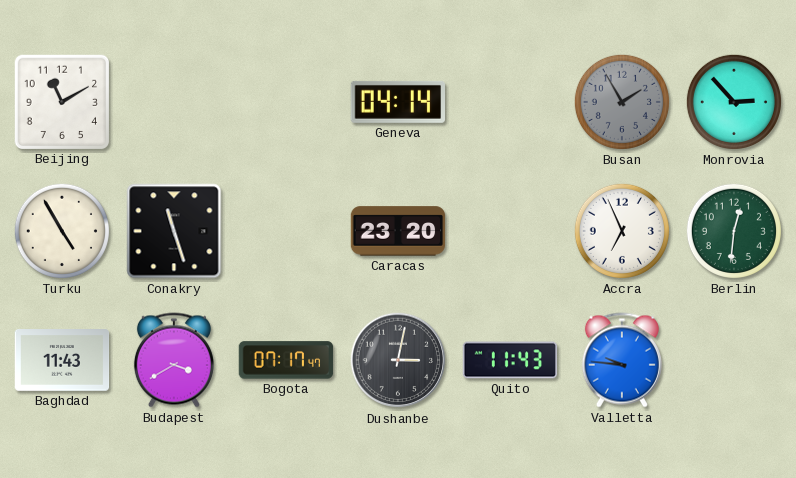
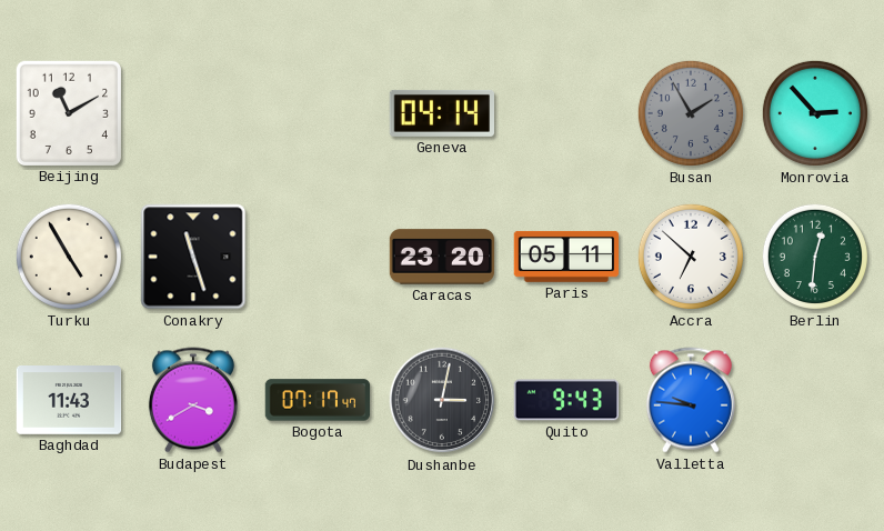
Paris: none -> 05:11 (566, 257)
Accra: 6:56 -> 6:52 (691, 257)
Quito: 11:43 -> 9:43 (566, 400)
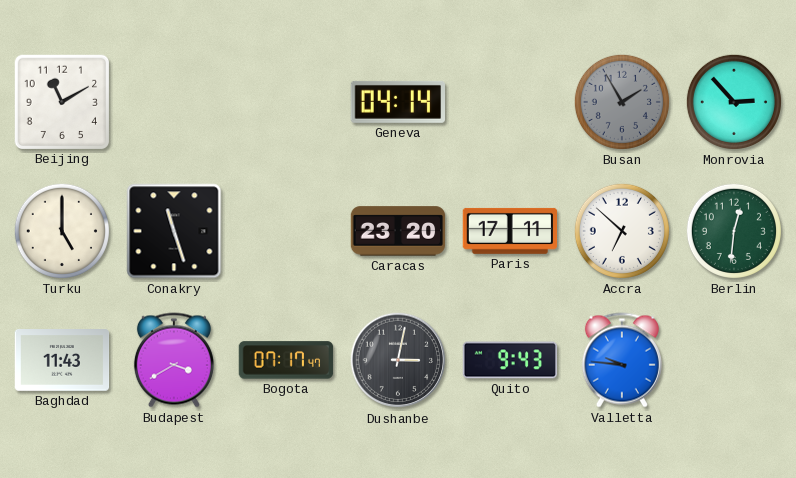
Turku: 4:55 -> 5:00 (62, 231)
Paris: 05:11 -> 17:11 (510, 231)
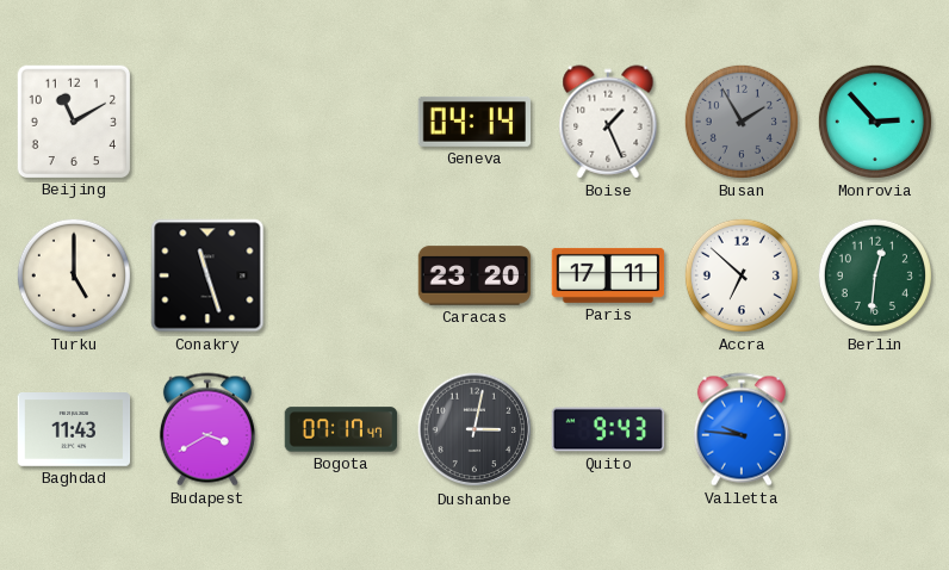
Boise: none -> 1:26 (608, 122)
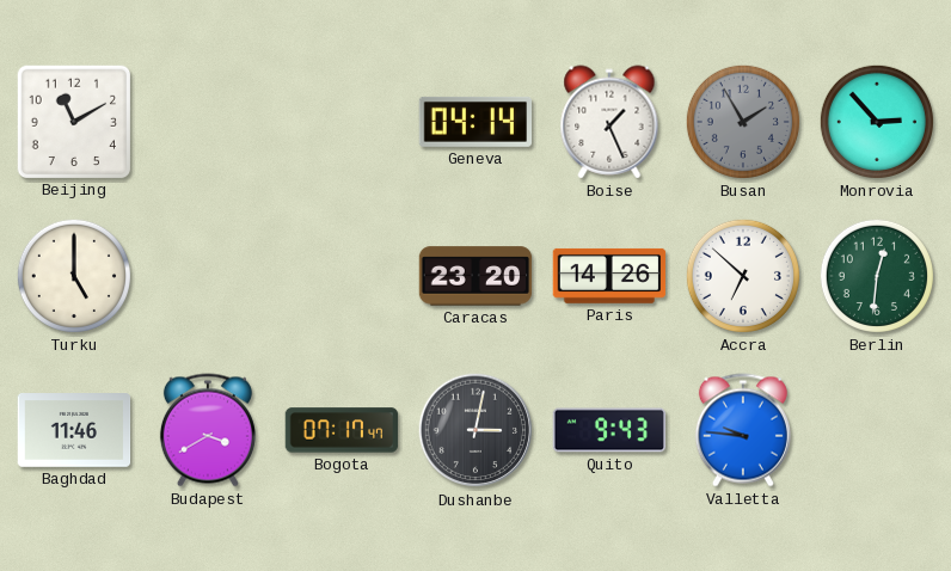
Conakry: 11:27 -> none (207, 275)
Paris: 17:11 -> 14:26 (609, 276)
Baghdad: 11:43 -> 11:46 (74, 430)
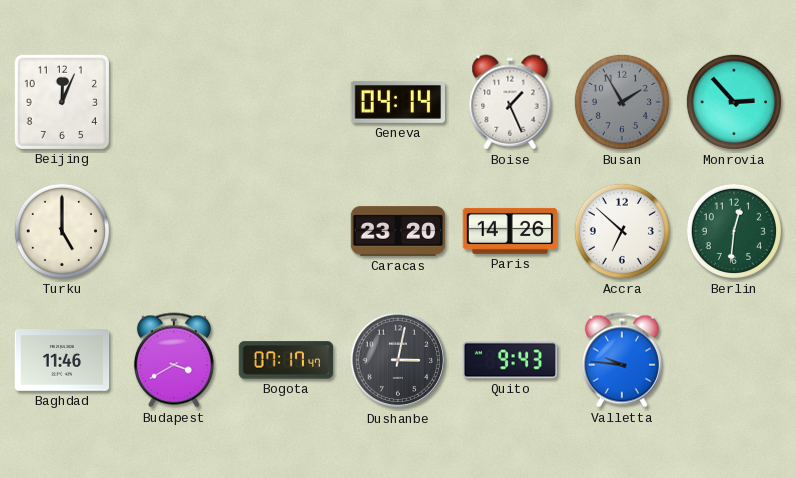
Beijing: 11:10 -> 12:04 (61, 101)
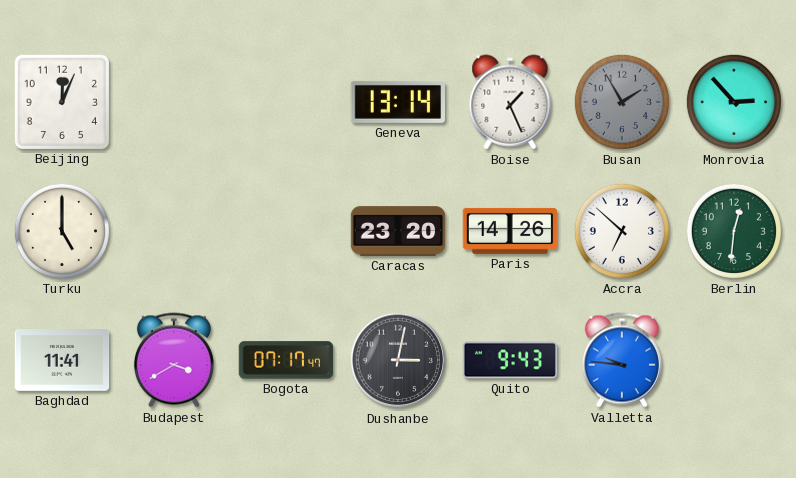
Geneva: 04:14 -> 13:14 (398, 102)
Baghdad: 11:46 -> 11:41 (62, 360)
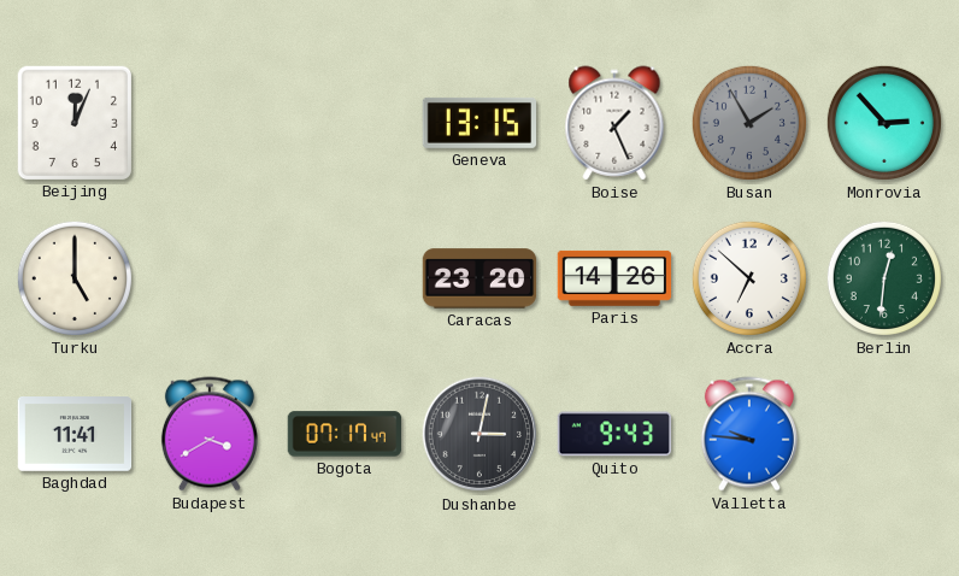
Geneva: 13:14 -> 13:15 (479, 123)
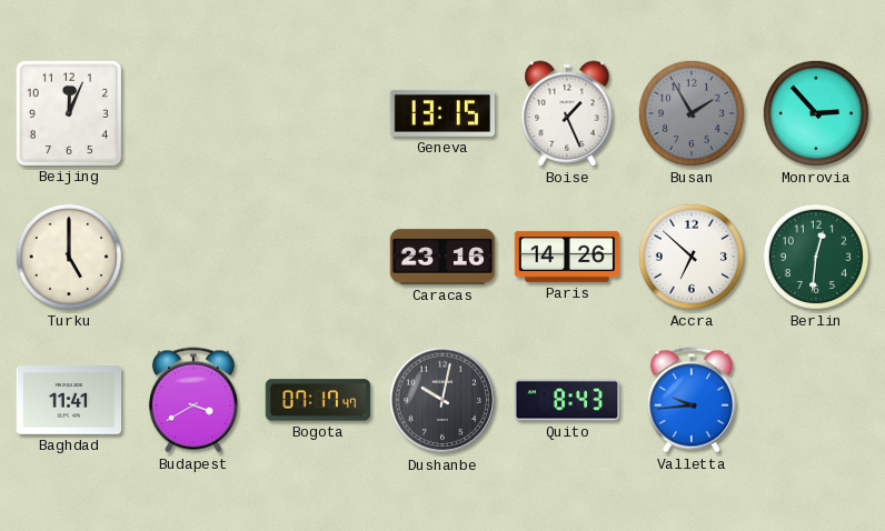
Caracas: 23:20 -> 23:16 (442, 257)
Dushanbe: 3:02 -> 10:02 (442, 400)
Quito: 9:43 -> 8:43 (567, 400)
Valletta: 9:46 -> 9:44 (692, 400)
